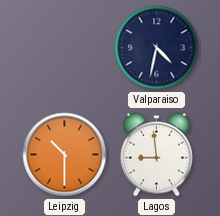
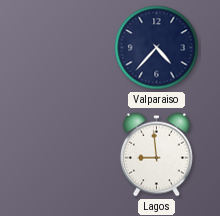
Valparaiso: 4:32 -> 4:37 (157, 48)
Leipzig: 10:30 -> none (65, 155)
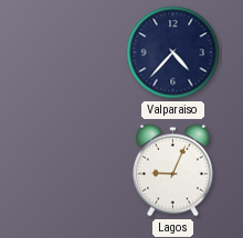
Lagos: 8:59 -> 9:04 (172, 171)
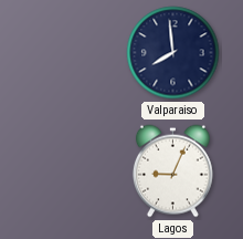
Valparaiso: 4:37 -> 7:59 (173, 53)
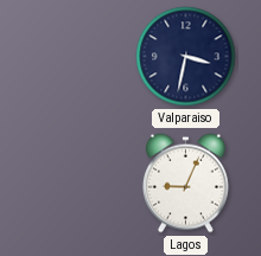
Valparaiso: 7:59 -> 3:32 (186, 57)
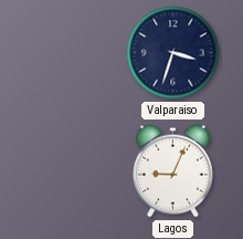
Valparaiso: 3:32 -> 3:33 (173, 53)
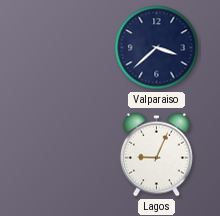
Valparaiso: 3:33 -> 3:38 (157, 48)
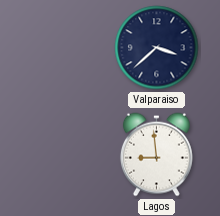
Lagos: 9:04 -> 8:59 (156, 155)
